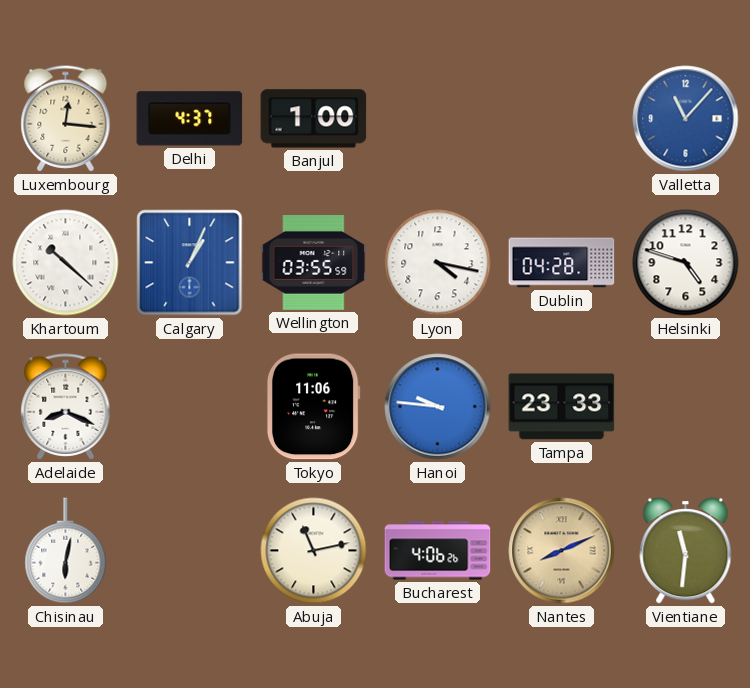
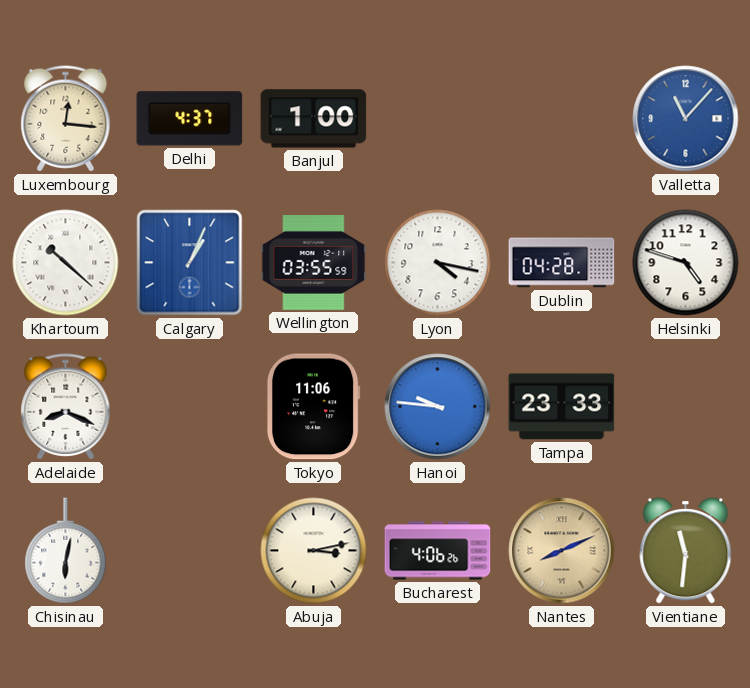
Abuja: 11:13 -> 3:13 (314, 551)
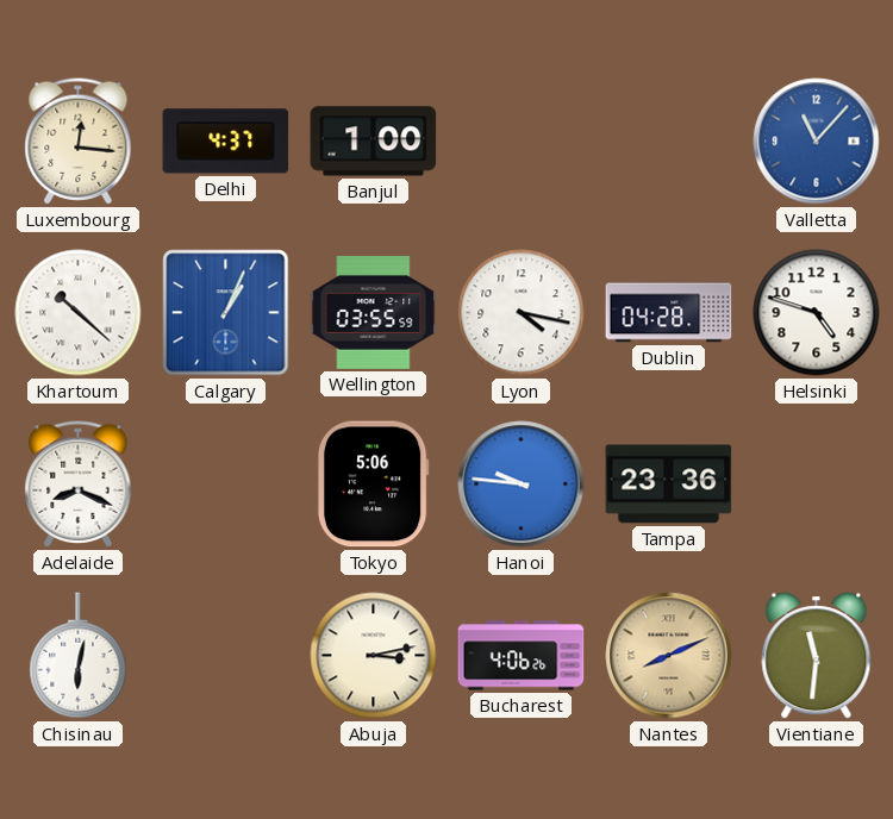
Tokyo: 11:06 -> 5:06 (373, 484)
Tampa: 23:33 -> 23:36 (669, 484)
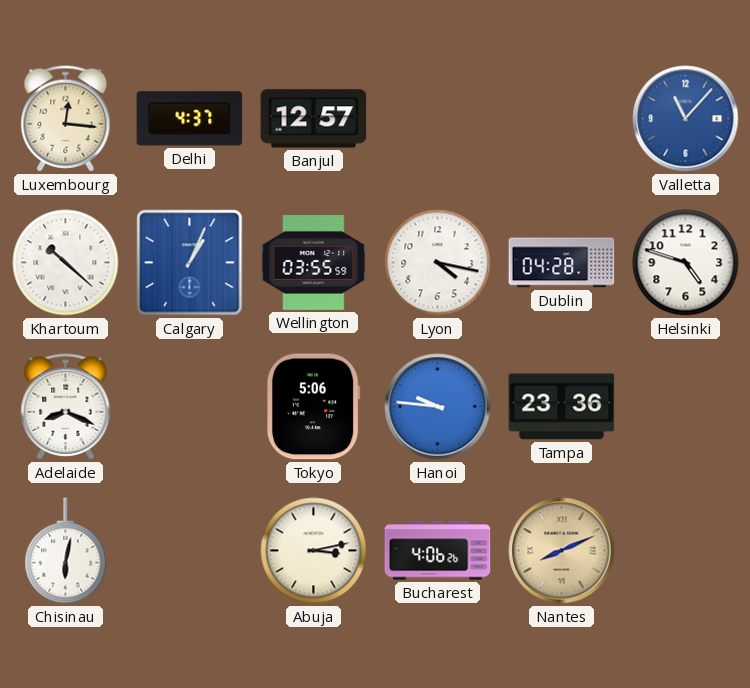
Banjul: 1:00 -> 12:57 (314, 119)
Vientiane: 11:31 -> none (817, 656)
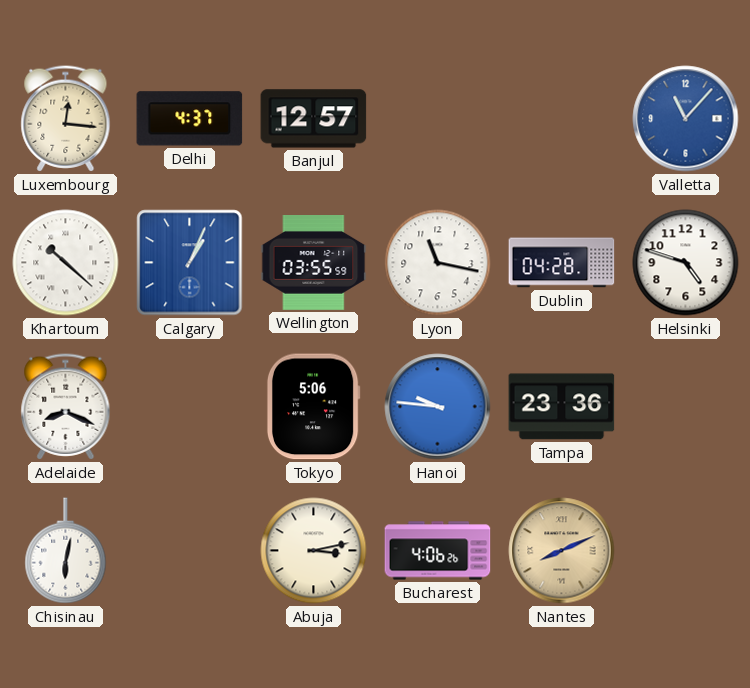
Lyon: 4:17 -> 11:17 (438, 263)
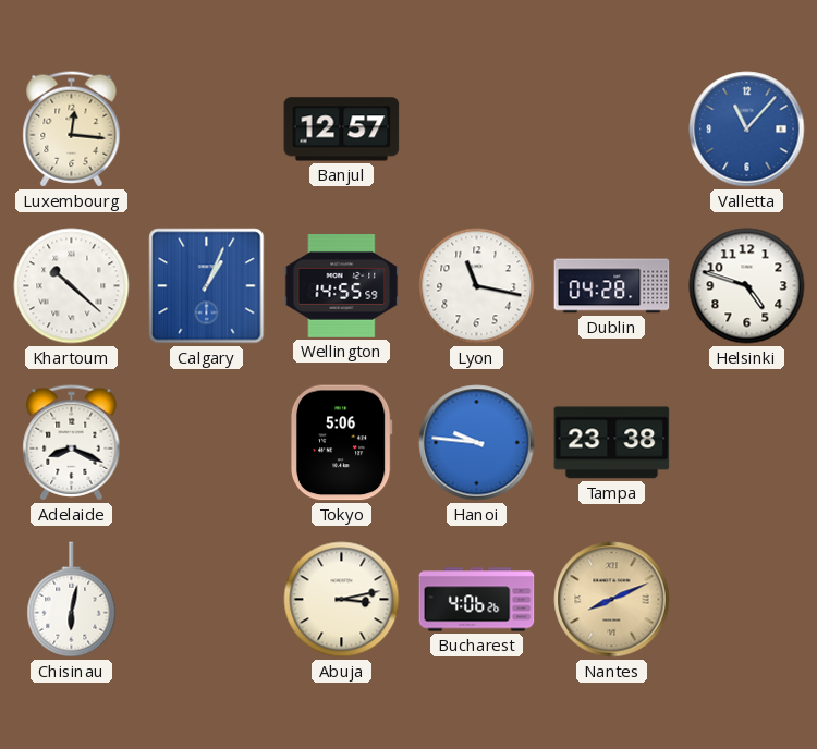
Delhi: 4:37 -> none (190, 119)
Wellington: 03:55 -> 14:55 (342, 286)
Tampa: 23:36 -> 23:38 (612, 443)
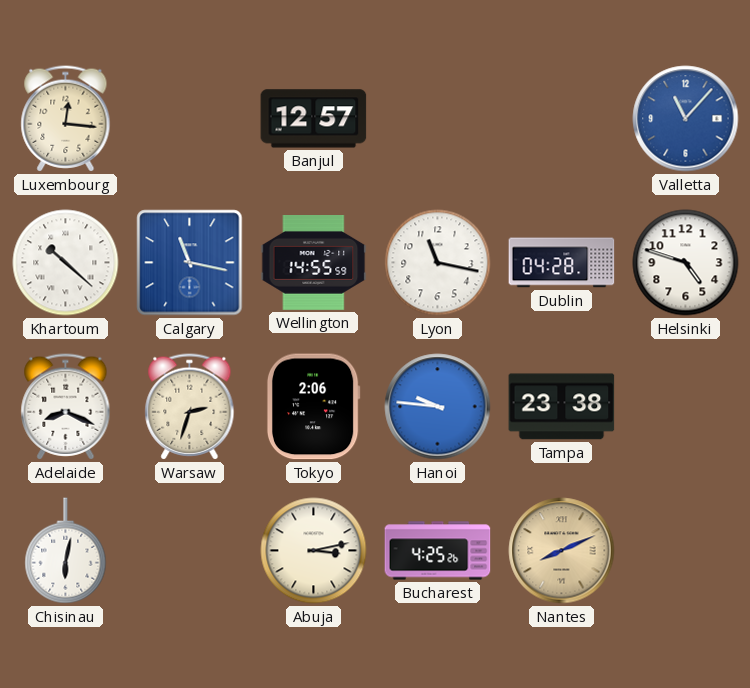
Calgary: 1:04 -> 11:17 (190, 263)
Warsaw: none -> 2:33 (190, 407)
Tokyo: 5:06 -> 2:06 (313, 407)
Bucharest: 4:06 -> 4:25 (438, 551)
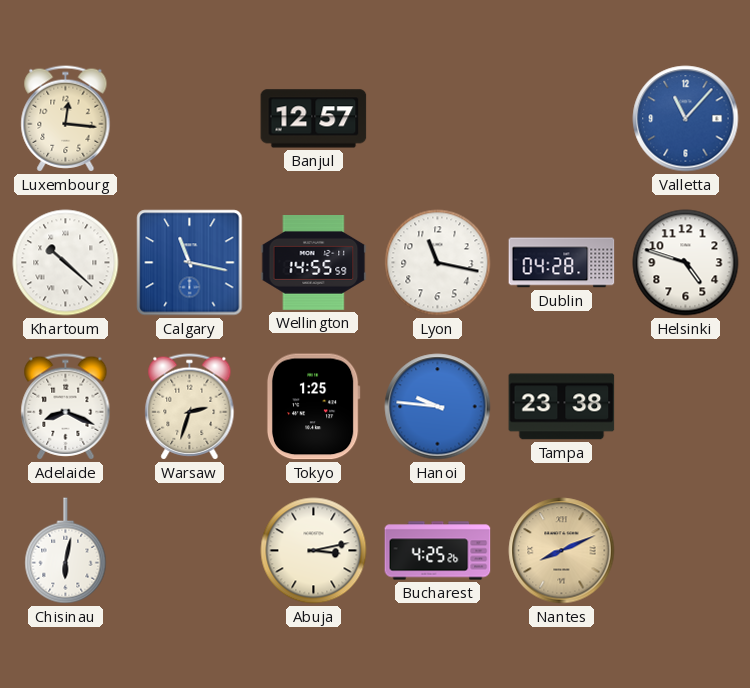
Tokyo: 2:06 -> 1:25 (313, 407)
